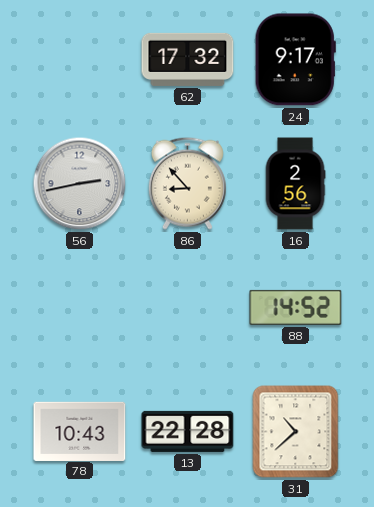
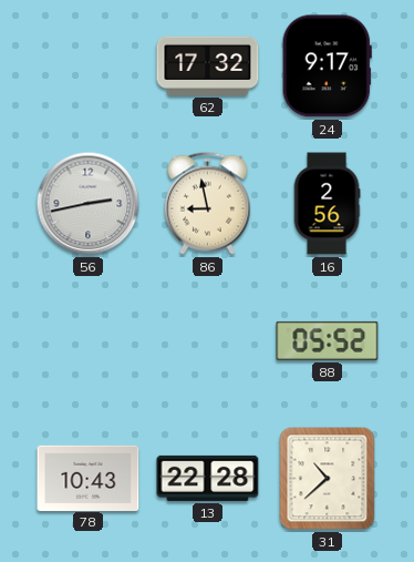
86: 8:53 -> 8:58 (207, 203)
88: 14:52 -> 05:52 (328, 340)
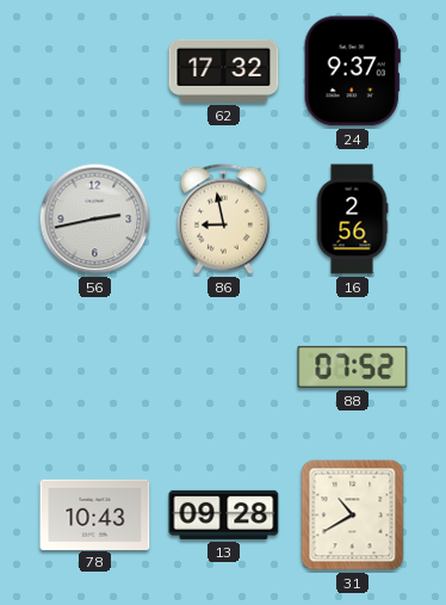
24: 9:17 -> 9:37 (352, 72)
88: 05:52 -> 07:52 (353, 366)
13: 22:28 -> 09:28 (224, 514)
31: 10:38 -> 10:40 (353, 516)
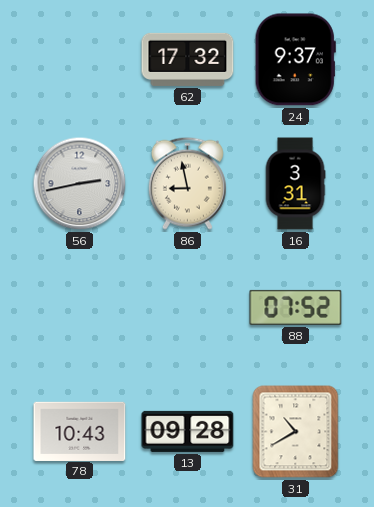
16: 2:56 -> 3:31 (295, 184)
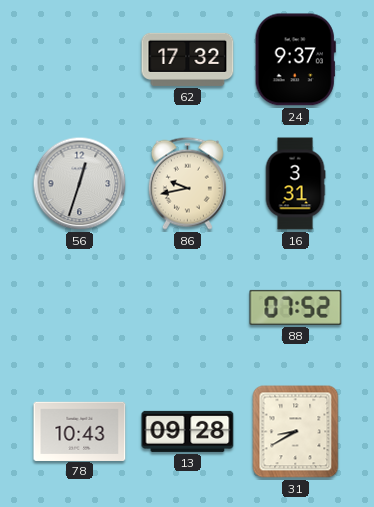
56: 2:43 -> 12:33 (80, 184)
86: 8:58 -> 9:43 (187, 183)
31: 10:40 -> 8:40 (296, 432)
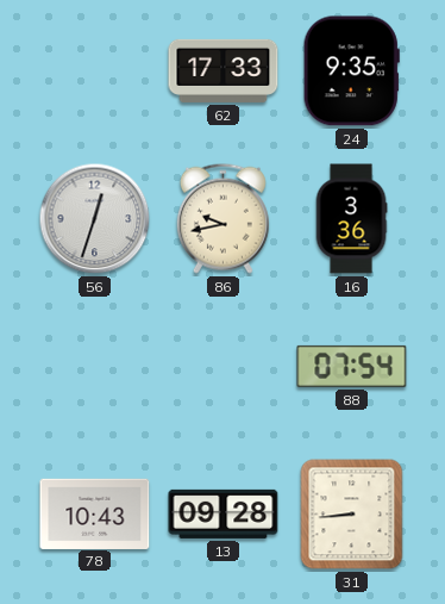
62: 17:32 -> 17:33 (224, 70)
24: 9:37 -> 9:35 (351, 71)
16: 3:31 -> 3:36 (351, 219)
88: 07:52 -> 07:54 (352, 366)
31: 8:40 -> 8:44 (352, 515)
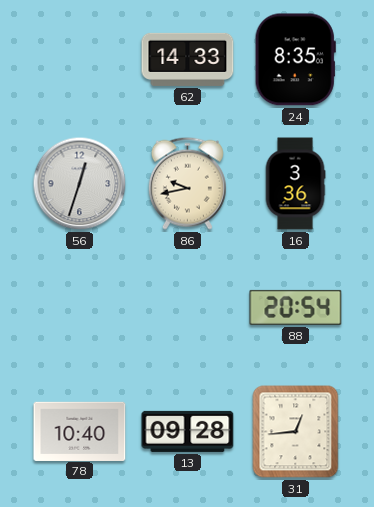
62: 17:33 -> 14:33 (188, 59)
24: 9:35 -> 8:35 (295, 60)
88: 07:54 -> 20:54 (296, 307)
78: 10:43 -> 10:40 (80, 431)
31: 8:44 -> 12:44 (296, 432)
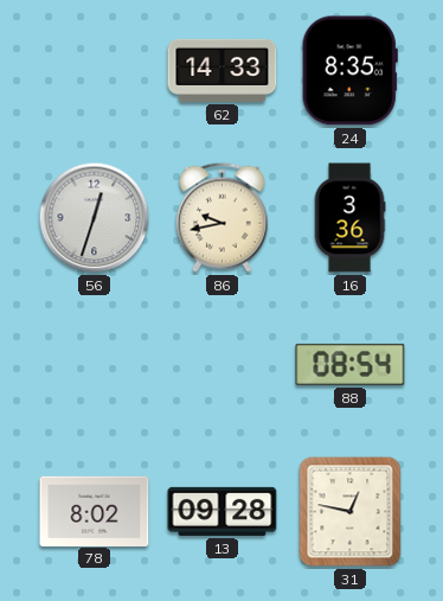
88: 20:54 -> 08:54 (351, 364)
78: 10:40 -> 8:02 (95, 511)
31: 12:44 -> 12:47 (351, 512)
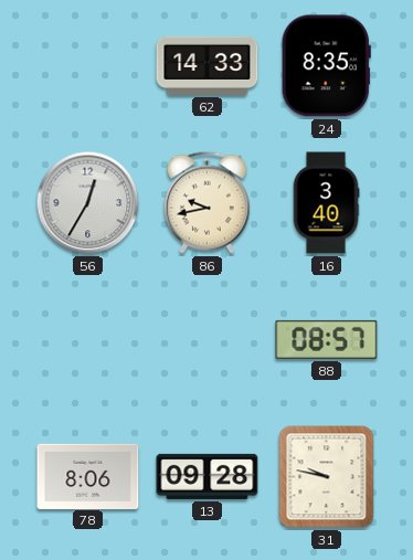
56: 12:33 -> 12:35 (88, 203)
16: 3:36 -> 3:40 (326, 203)
88: 08:54 -> 08:57 (327, 339)
78: 8:02 -> 8:06 (88, 476)
31: 12:47 -> 9:47 (327, 477)
